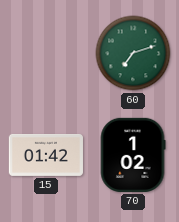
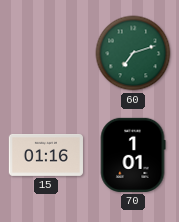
15: 01:42 -> 01:16 (46, 155)
70: 1:02 -> 1:01 (133, 155)
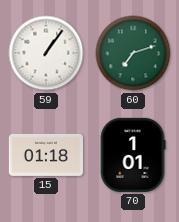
59: none -> 1:06 (46, 53)
15: 01:16 -> 01:18 (46, 155)
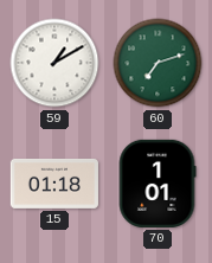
59: 1:06 -> 1:10 (54, 63)
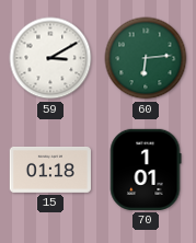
59: 1:10 -> 3:10 (50, 58)
60: 7:12 -> 6:14 (146, 58)
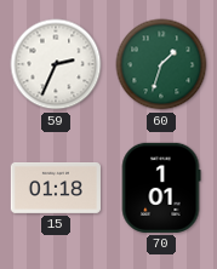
59: 3:10 -> 2:34 (56, 64)
60: 6:14 -> 1:33 (161, 64)
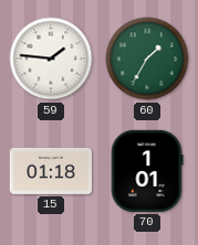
59: 2:34 -> 1:46 (51, 58)
60: 1:33 -> 1:35 (147, 58)
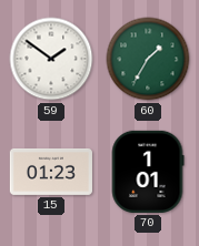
59: 1:46 -> 1:51 (51, 59)
15: 01:18 -> 01:23 (51, 172)
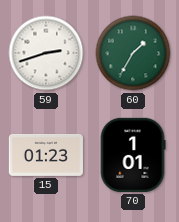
59: 1:51 -> 2:42 (46, 53)
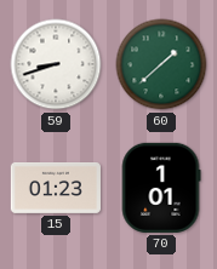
59: 2:42 -> 8:42 (56, 64)
60: 1:35 -> 1:38 (161, 64)
